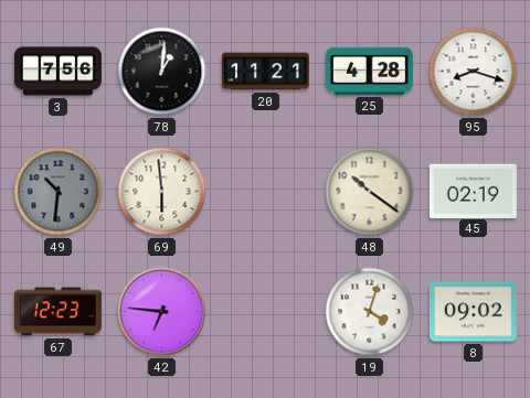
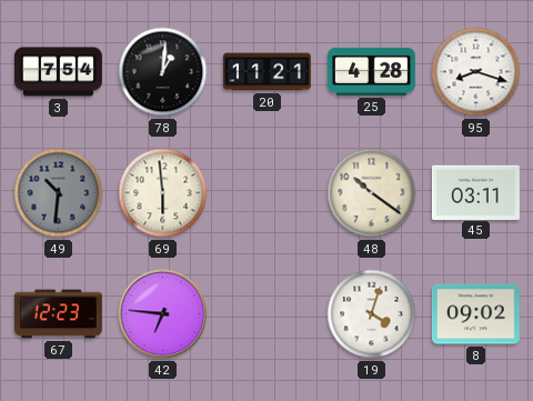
3: 7:56 -> 7:54 (58, 72)
45: 02:19 -> 03:11 (475, 192)
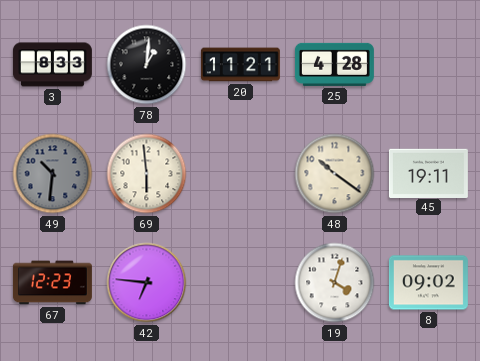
3: 7:54 -> 8:33 (52, 65)
95: 8:18 -> none (476, 72)
45: 03:11 -> 19:11 (428, 173)
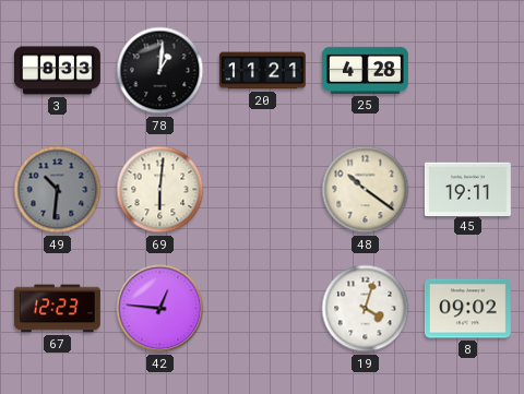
69: 5:59 -> 6:01 (160, 190)
42: 6:46 -> 12:46 (160, 309)
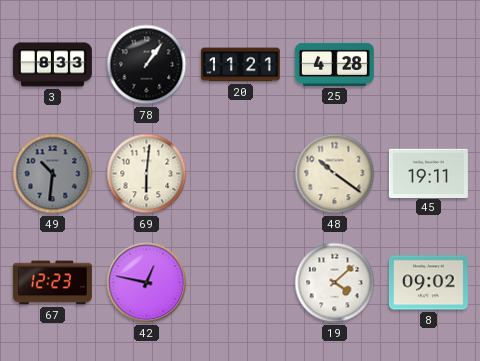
78: 1:01 -> 1:06 (147, 65)
42: 12:46 -> 12:47 (147, 283)
19: 4:03 -> 4:08 (335, 283)
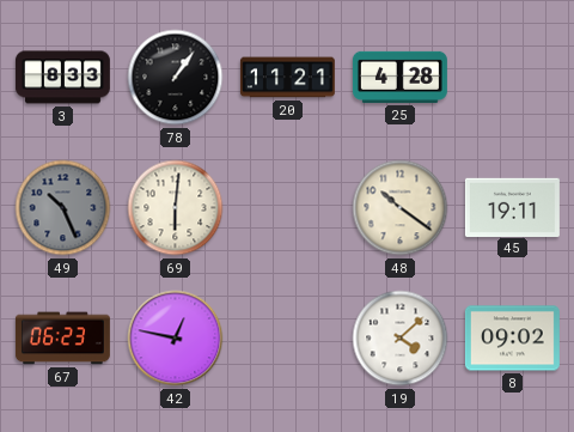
49: 10:31 -> 10:26 (63, 208)
67: 12:23 -> 06:23 (62, 339)
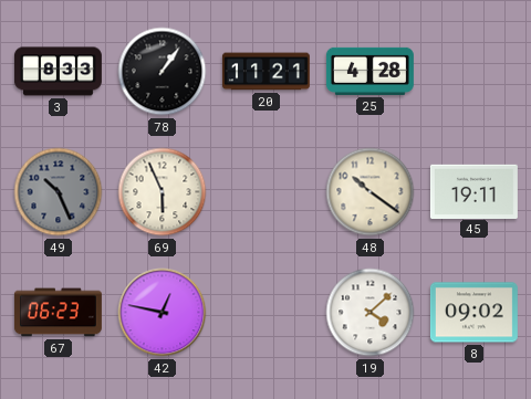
69: 6:01 -> 5:56 (163, 192)
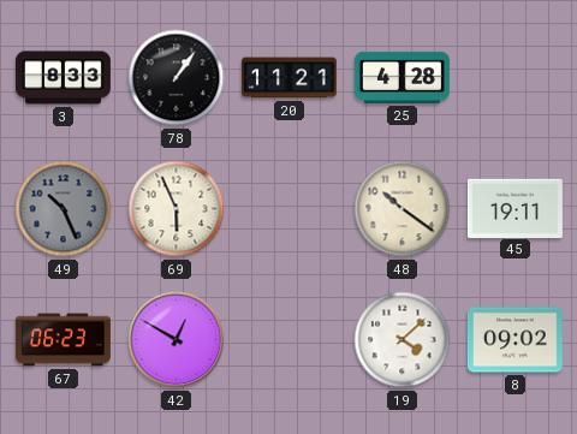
42: 12:47 -> 12:50 (177, 340)
